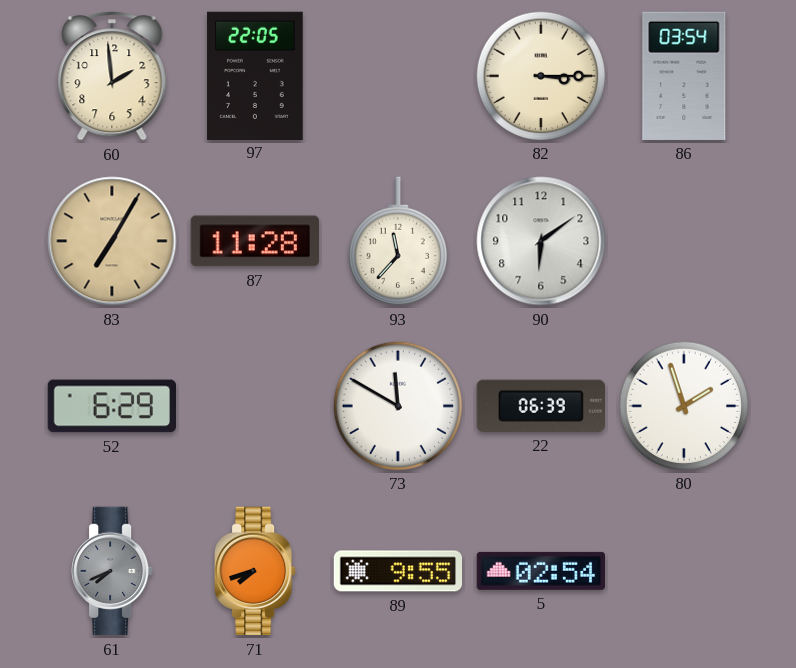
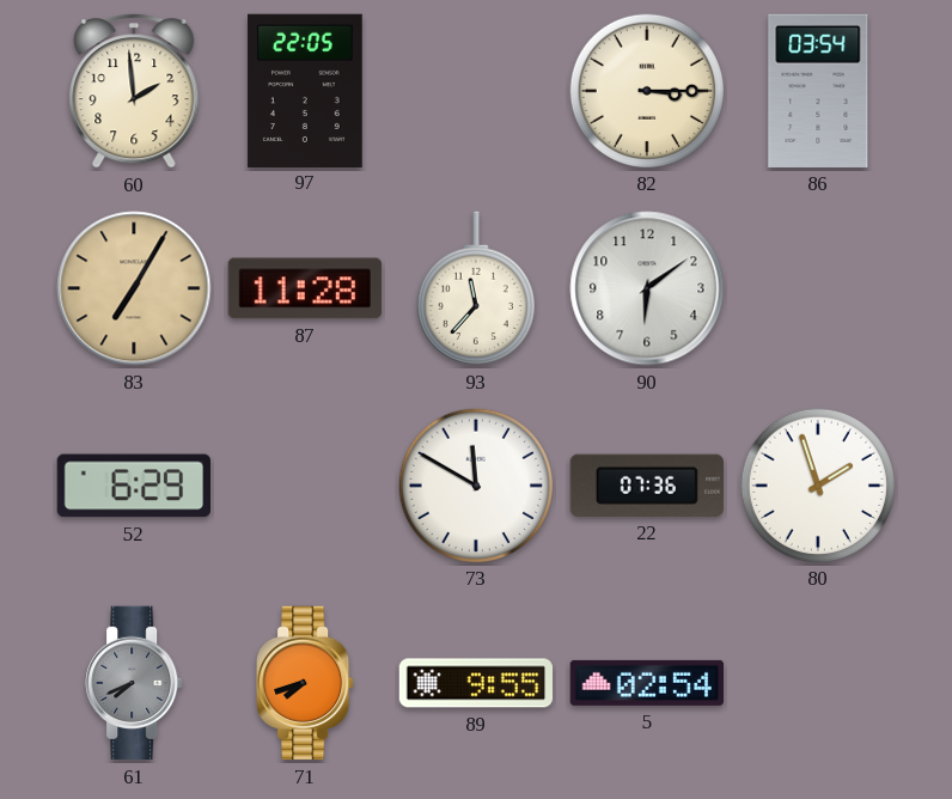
22: 06:39 -> 07:36 (647, 486)
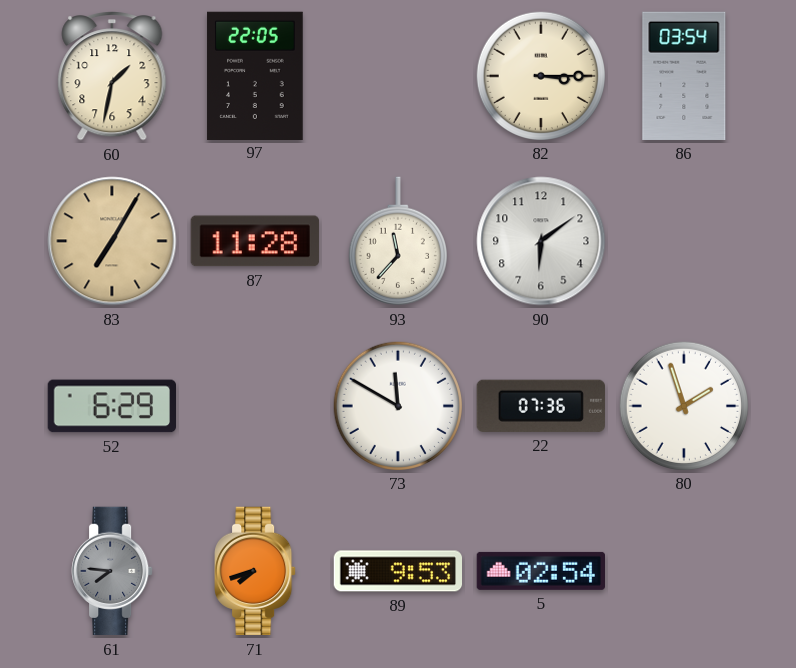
60: 1:59 -> 1:32 (112, 77)
61: 7:41 -> 7:46 (112, 571)
89: 9:55 -> 9:53 (398, 571)
